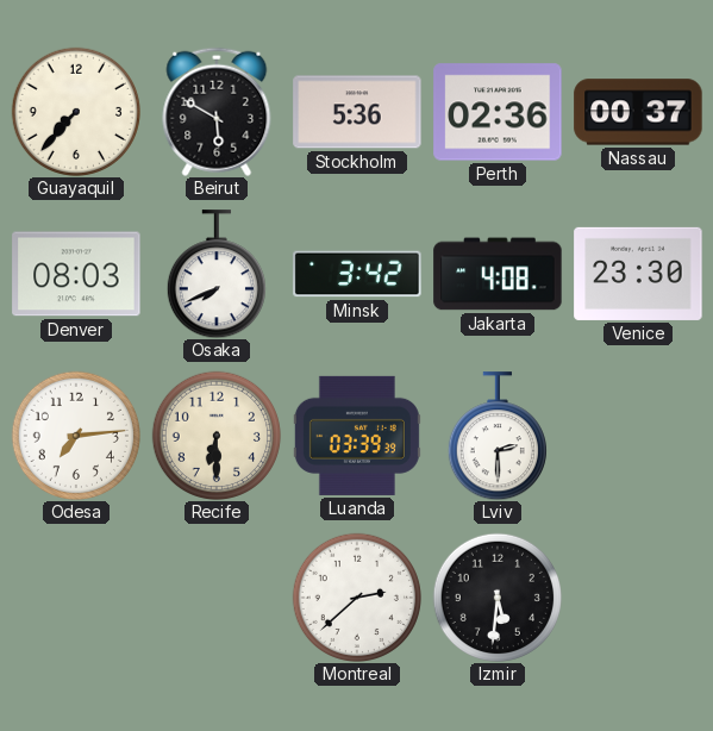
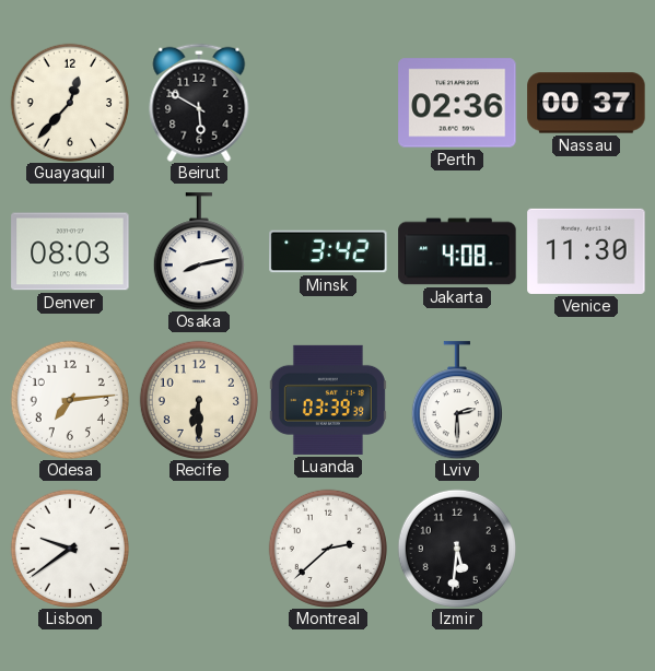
Guayaquil: 7:37 -> 12:37 (69, 102)
Stockholm: 5:36 -> none (357, 112)
Osaka: 7:41 -> 8:13 (199, 251)
Venice: 23:30 -> 11:30 (586, 251)
Lisbon: none -> 9:39 (69, 548)
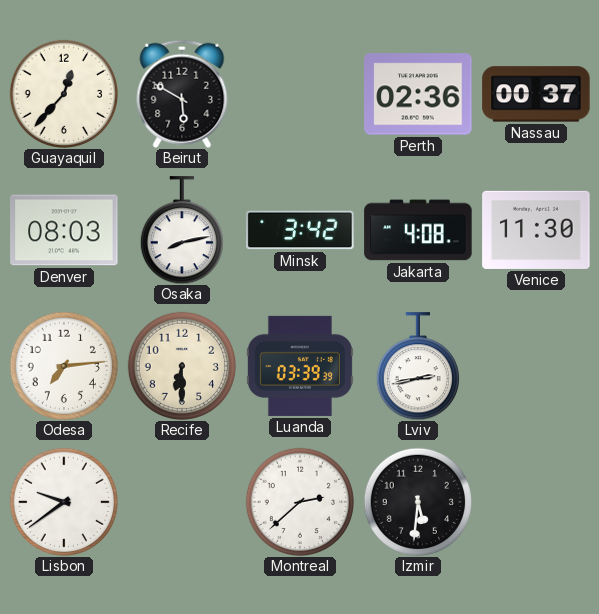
Lviv: 2:30 -> 2:43 (418, 366)
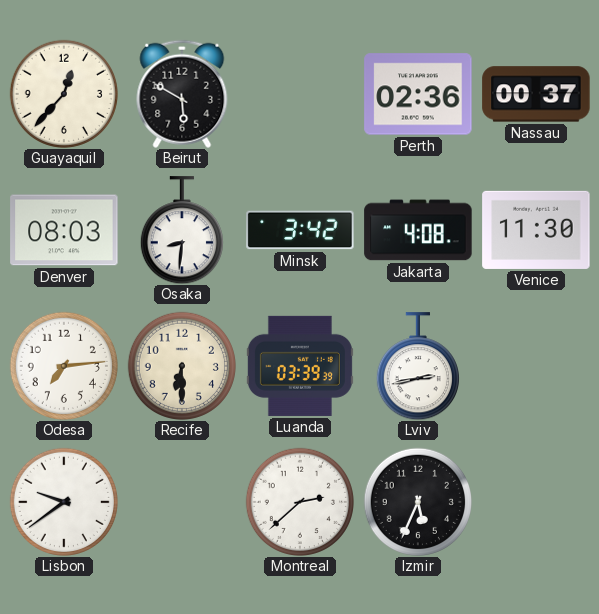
Osaka: 8:13 -> 8:31 (182, 230)
Izmir: 5:31 -> 5:34 (417, 501)
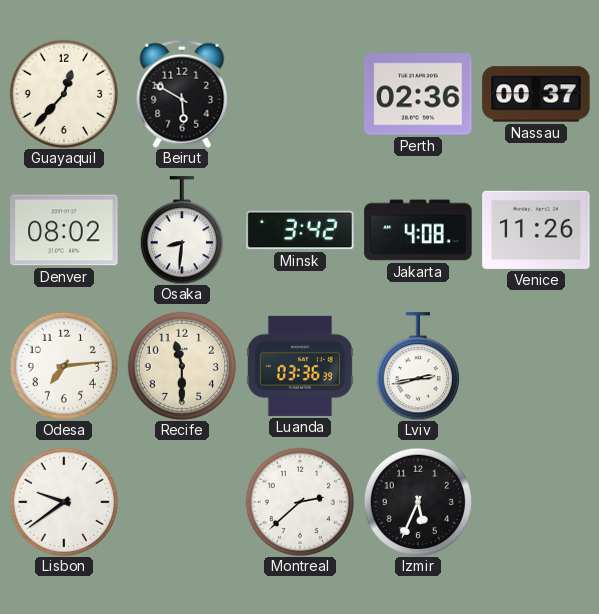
Denver: 08:03 -> 08:02 (64, 230)
Venice: 11:30 -> 11:26 (536, 230)
Recife: 6:30 -> 11:30 (181, 365)
Luanda: 03:39 -> 03:36 (300, 366)
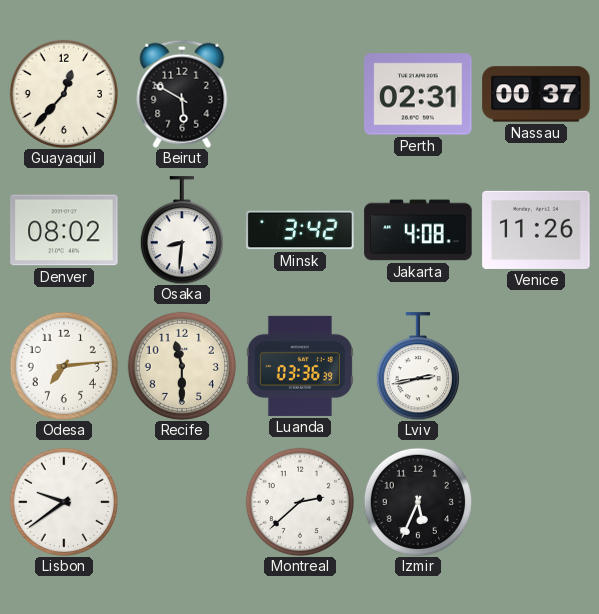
Perth: 02:36 -> 02:31 (418, 94)
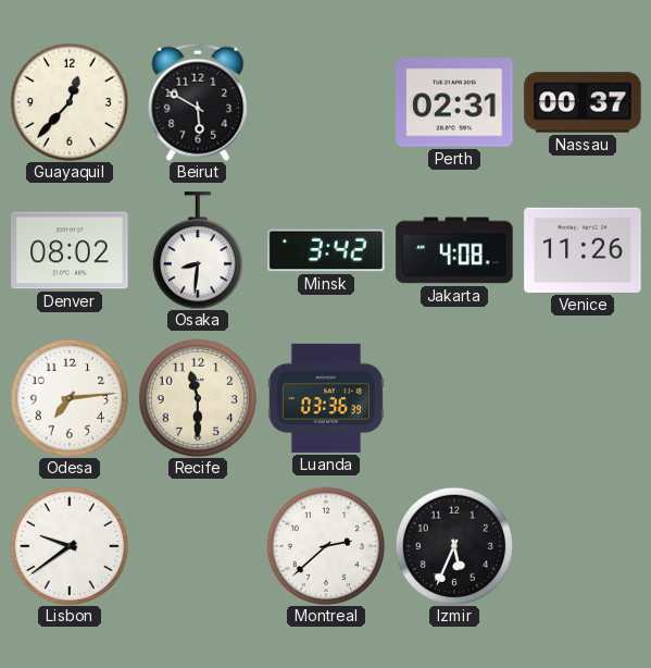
Lviv: 2:43 -> none (418, 366)
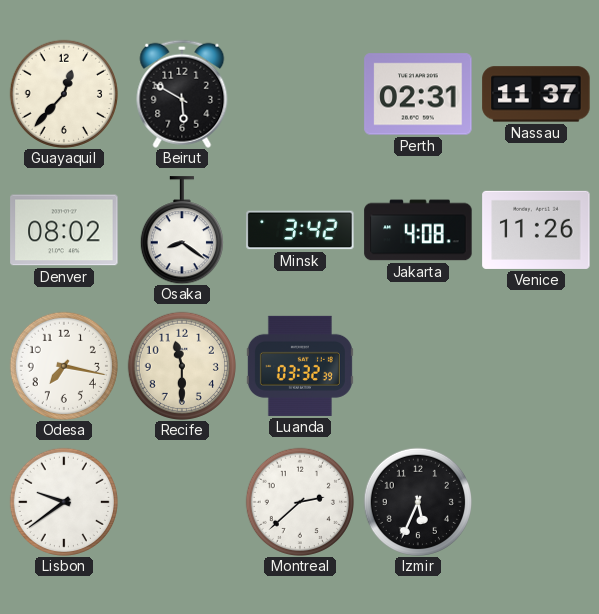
Nassau: 00:37 -> 11:37 (536, 94)
Osaka: 8:31 -> 8:21 (182, 230)
Odesa: 7:14 -> 7:17 (63, 365)
Luanda: 03:36 -> 03:32 (300, 366)
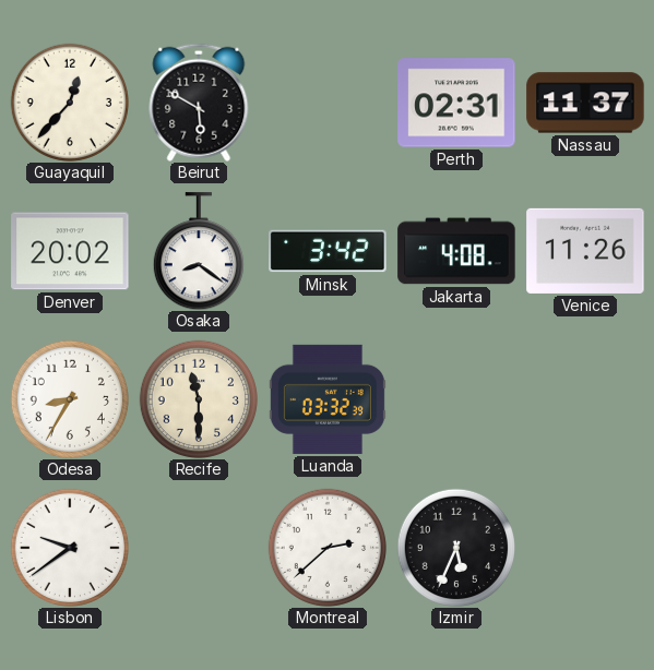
Denver: 08:02 -> 20:02 (70, 251)
Odesa: 7:17 -> 8:35 (69, 398)
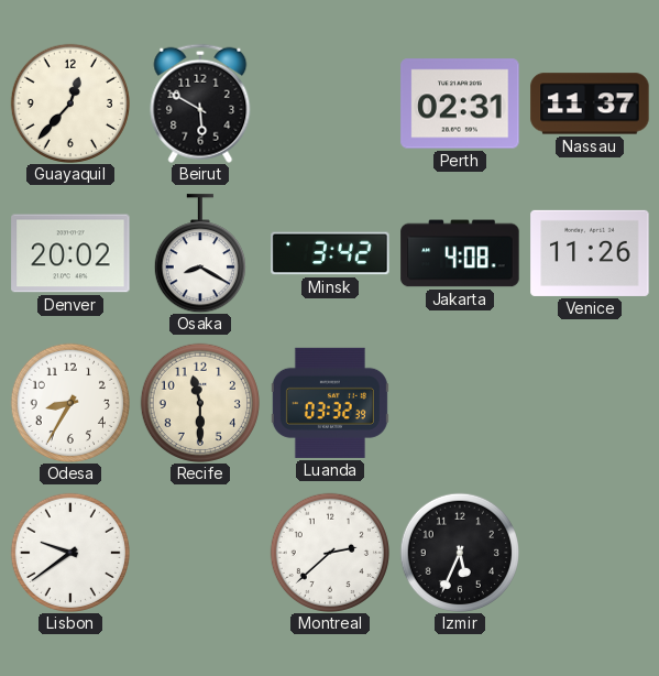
Osaka: 8:21 -> 8:20 (200, 253)
